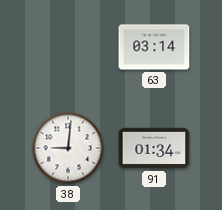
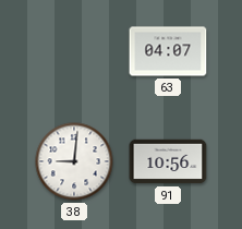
63: 03:14 -> 04:07 (168, 51)
91: 01:34 -> 10:56 (168, 161)
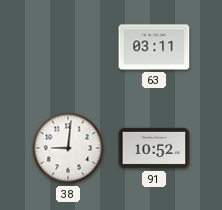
63: 04:07 -> 03:11 (154, 47)
91: 10:56 -> 10:52 (154, 148)
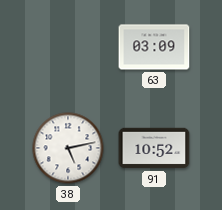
63: 03:11 -> 03:09 (154, 47)
38: 9:01 -> 5:13 (68, 148)
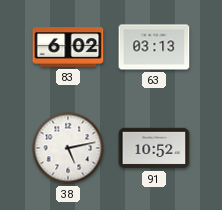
83: none -> 6:02 (68, 47)
63: 03:09 -> 03:13 (154, 47)
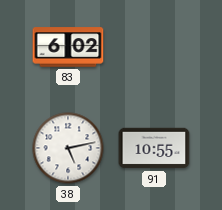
63: 03:13 -> none (154, 47)
91: 10:52 -> 10:55 (154, 148)
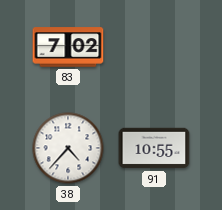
83: 6:02 -> 7:02 (68, 47)
38: 5:13 -> 4:37 (68, 148)
